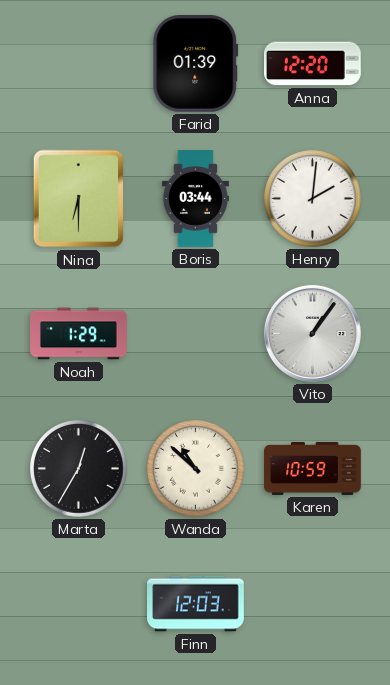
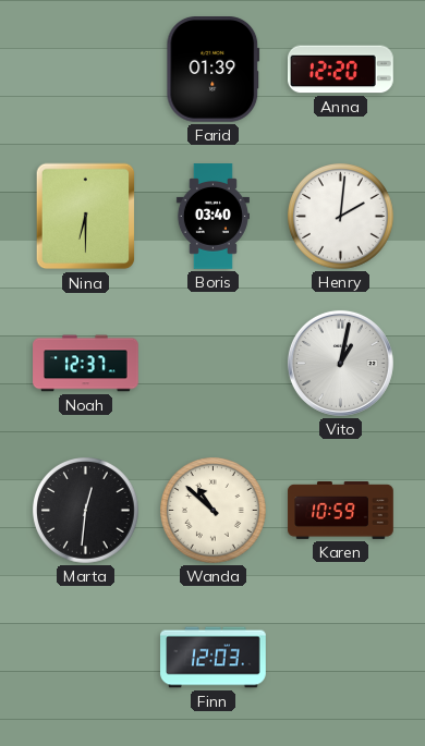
Boris: 03:44 -> 03:40 (212, 217)
Noah: 1:29 -> 12:37 (86, 364)
Vito: 1:06 -> 1:02 (340, 363)
Marta: 12:35 -> 12:31 (86, 511)
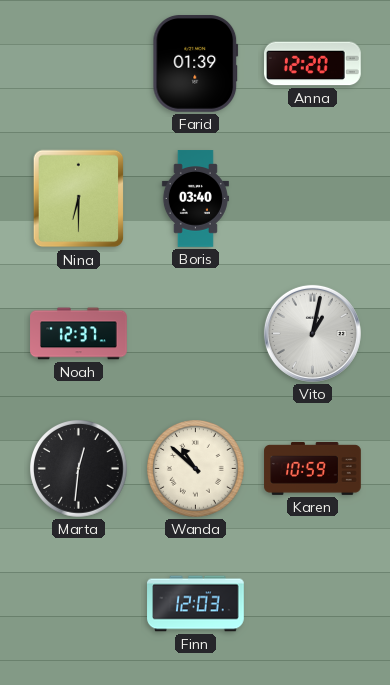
Henry: 2:01 -> none (341, 217)
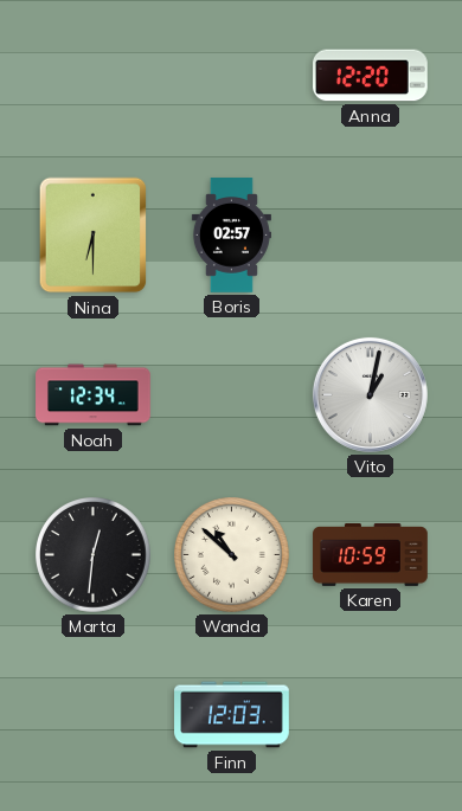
Farid: 01:39 -> none (196, 64)
Boris: 03:40 -> 02:57 (231, 236)
Noah: 12:37 -> 12:34 (94, 395)
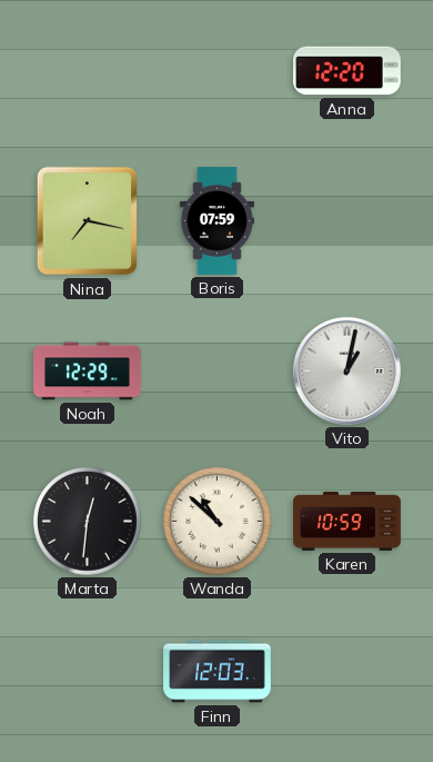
Nina: 6:30 -> 7:17 (88, 221)
Boris: 02:57 -> 07:59 (216, 221)
Noah: 12:34 -> 12:29 (88, 372)
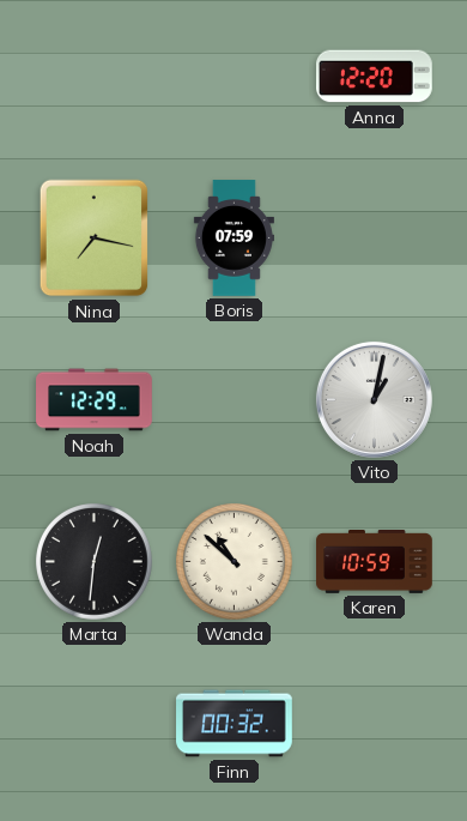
Finn: 12:03 -> 00:32 (235, 724)
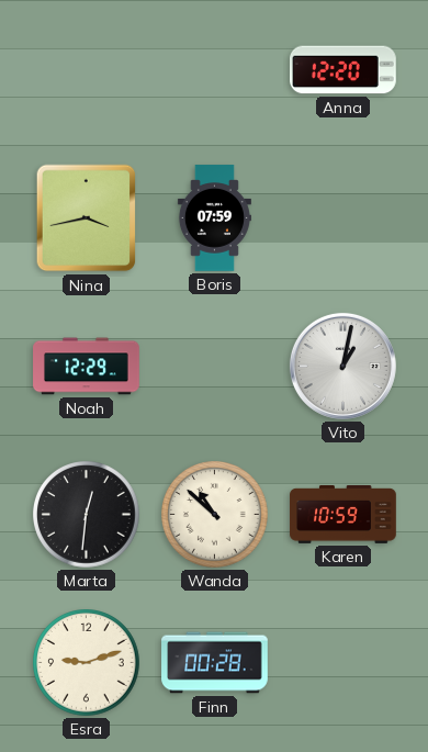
Nina: 7:17 -> 3:43 (87, 218)
Esra: none -> 9:12 (87, 663)
Finn: 00:32 -> 00:28 (215, 663)
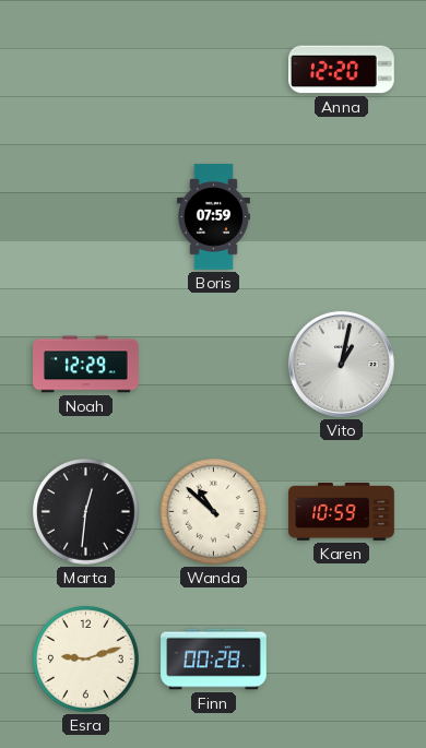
Nina: 3:43 -> none (87, 218)
